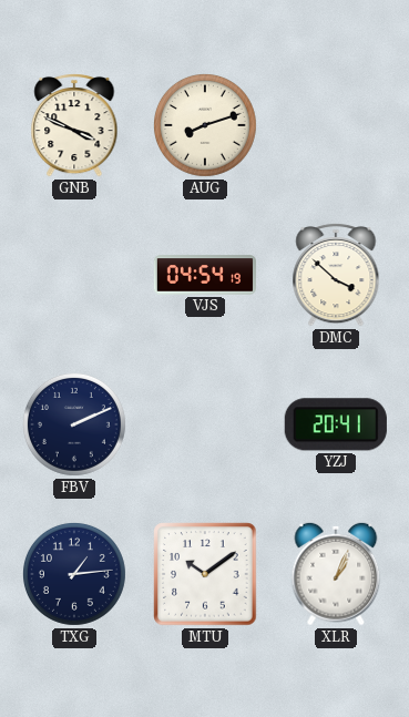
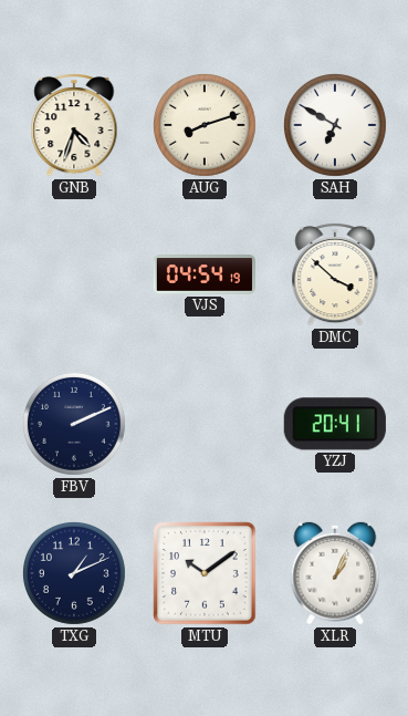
GNB: 3:49 -> 4:33 (74, 125)
SAH: none -> 6:50 (335, 125)
TXG: 1:14 -> 1:11 (74, 573)
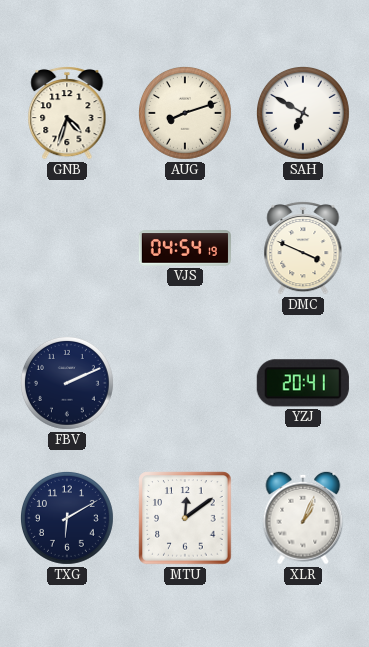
DMC: 3:52 -> 3:49 (303, 248)
TXG: 1:11 -> 6:10 (67, 518)
MTU: 10:09 -> 12:09 (185, 518)
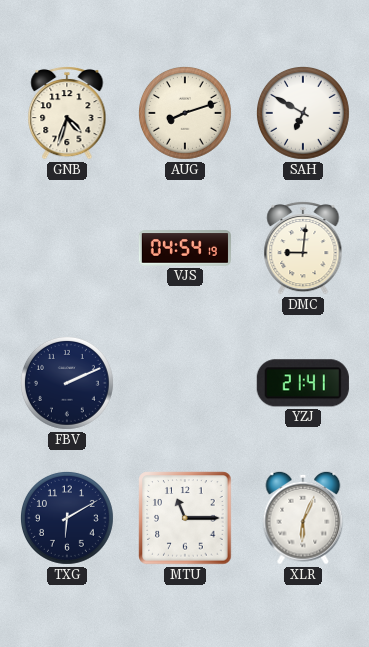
DMC: 3:49 -> 9:01 (303, 248)
YZJ: 20:41 -> 21:41 (303, 383)
MTU: 12:09 -> 11:15 (185, 518)
XLR: 1:04 -> 6:04 (303, 518)
